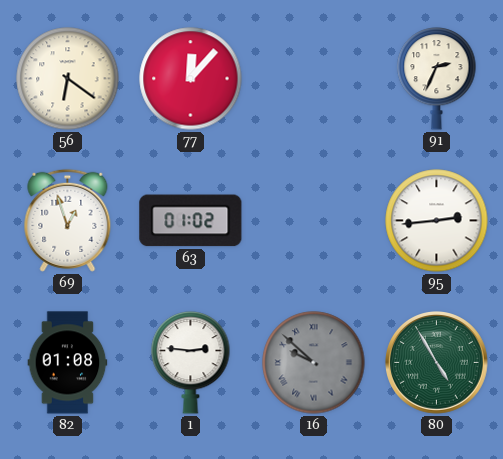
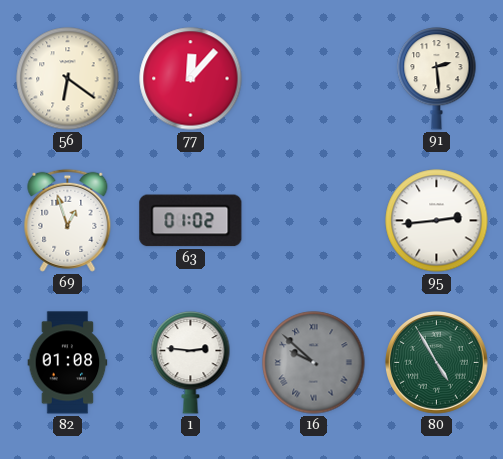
91: 2:34 -> 2:29 (437, 79)
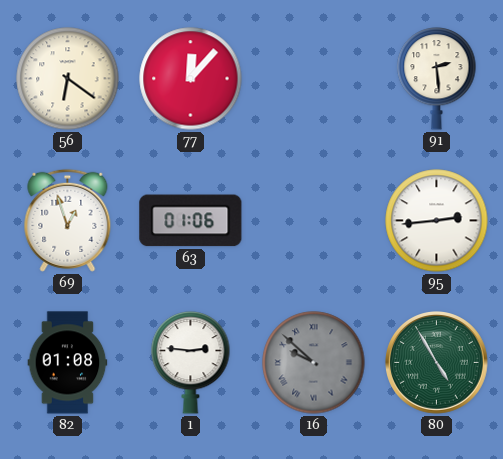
63: 01:02 -> 01:06 (191, 221)
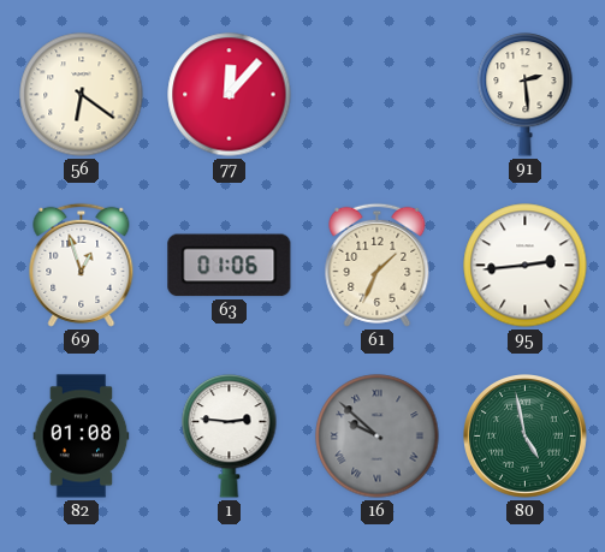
61: none -> 1:34 (378, 265)
80: 4:55 -> 4:58 (526, 437)
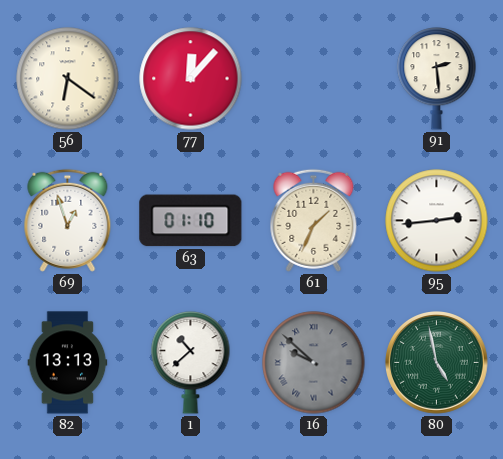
63: 01:06 -> 01:10 (191, 221)
82: 01:08 -> 13:13 (68, 363)
1: 2:46 -> 10:38 (191, 363)
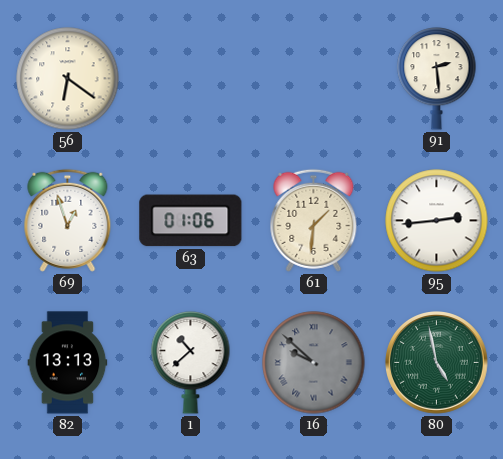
77: 12:07 -> none (191, 79)
63: 01:10 -> 01:06 (191, 221)
61: 1:34 -> 1:31 (314, 220)
